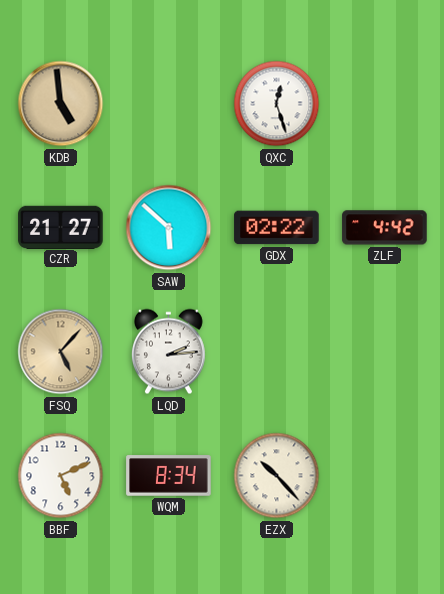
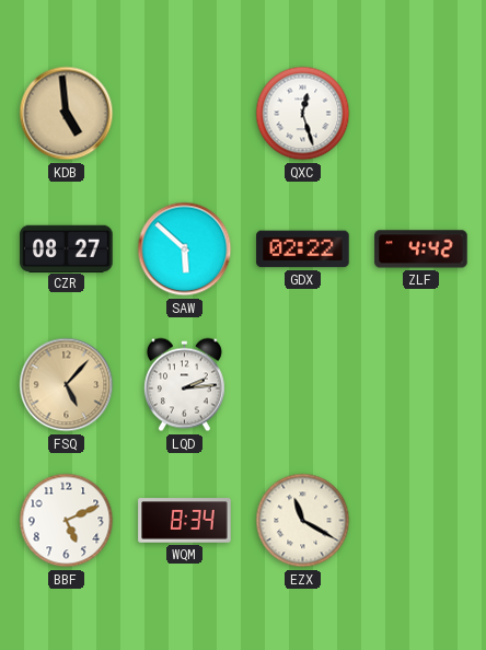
CZR: 21:27 -> 08:27 (67, 248)
EZX: 10:23 -> 11:20 (303, 521)
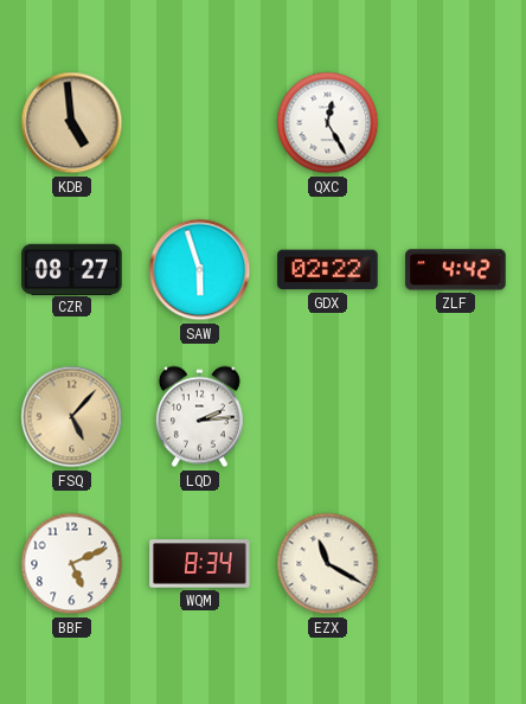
QXC: 12:27 -> 12:25 (328, 123)
SAW: 5:52 -> 5:57 (200, 270)
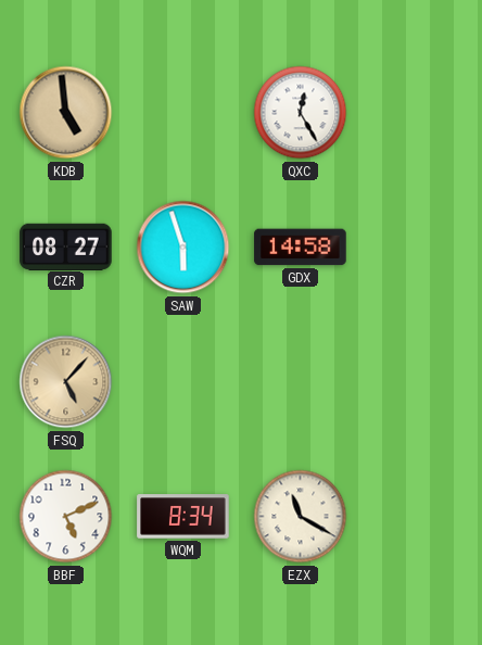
GDX: 02:22 -> 14:58 (301, 248)
ZLF: 4:42 -> none (456, 270)
LQD: 2:14 -> none (199, 417)
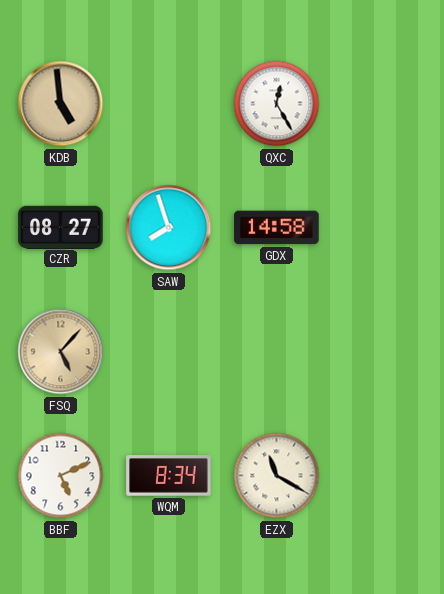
SAW: 5:57 -> 7:57 (169, 228)
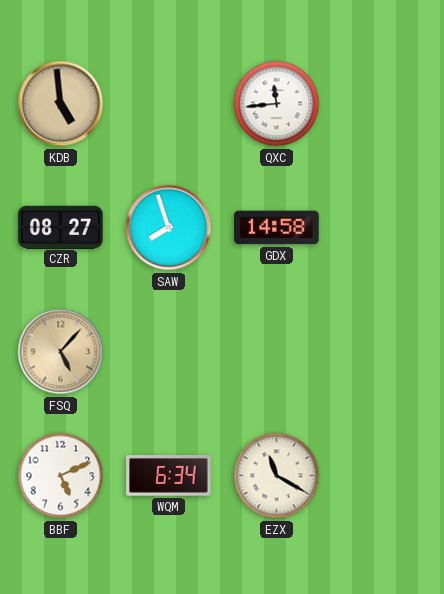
QXC: 12:25 -> 11:44 (277, 104)
WQM: 8:34 -> 6:34 (169, 476)
